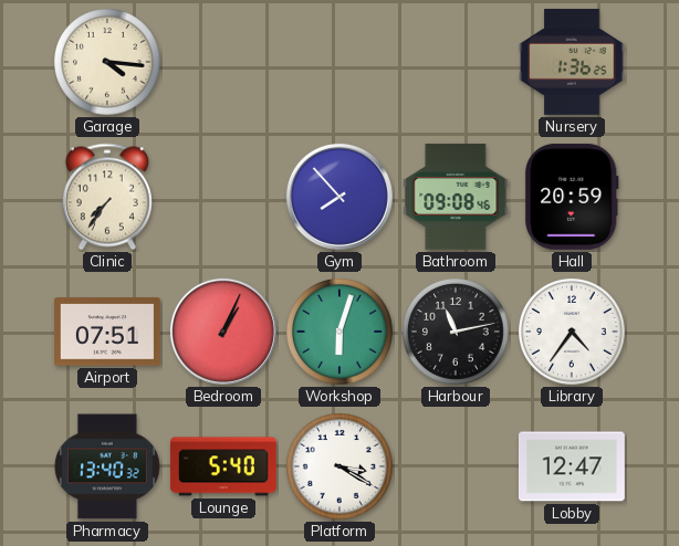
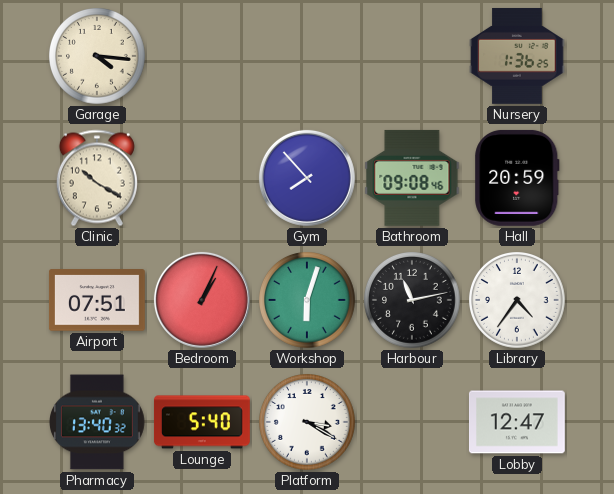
Clinic: 7:36 -> 10:20 (97, 178)
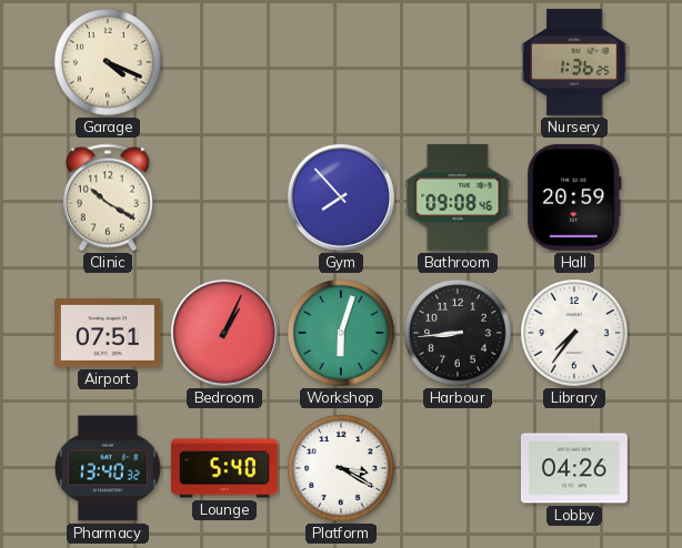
Garage: 4:16 -> 4:19 (109, 63)
Harbour: 11:13 -> 8:44 (459, 334)
Library: 4:36 -> 7:36 (575, 334)
Lobby: 12:47 -> 04:26 (574, 468)
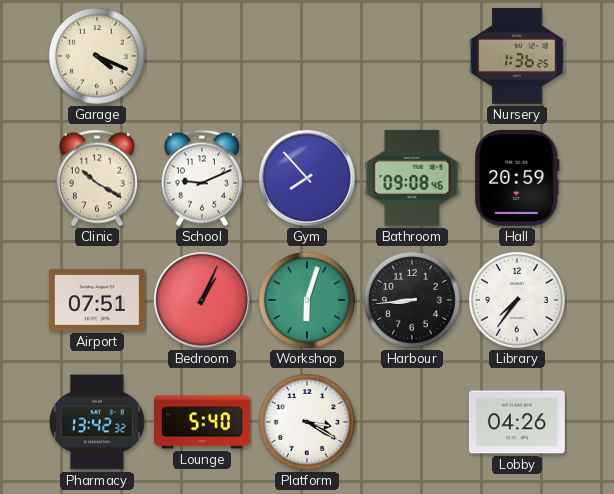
School: none -> 9:11 (202, 178)
Pharmacy: 13:40 -> 13:42 (98, 422)
